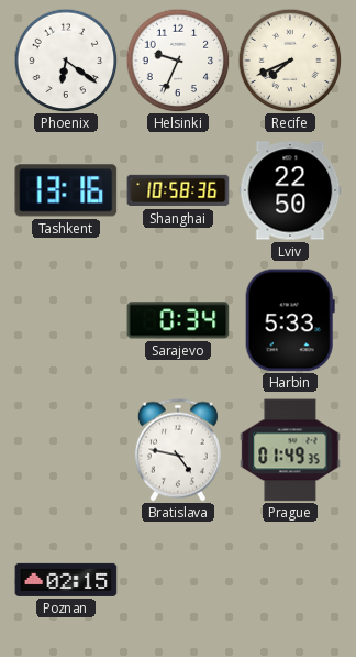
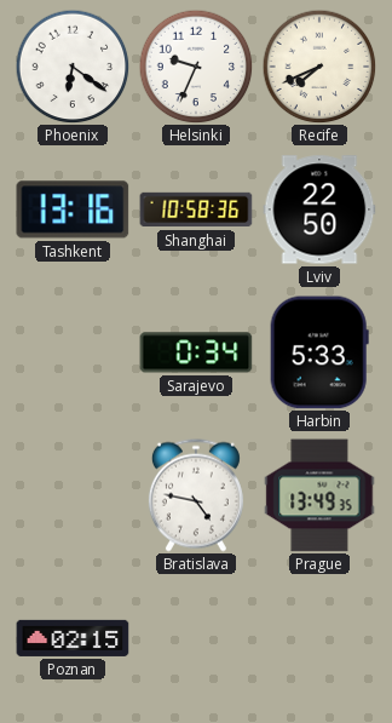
Prague: 01:49 -> 13:49 (319, 495)
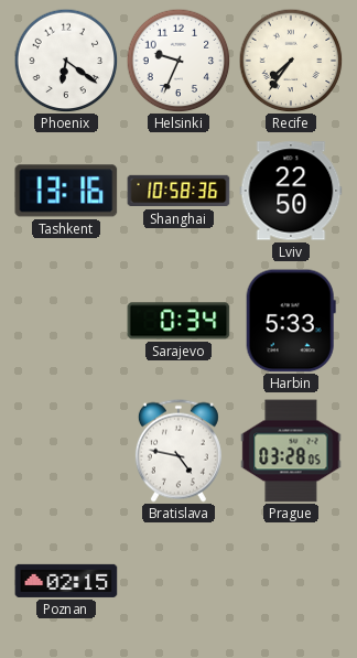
Recife: 7:41 -> 7:36 (291, 61)
Prague: 13:49 -> 03:28 (291, 451)
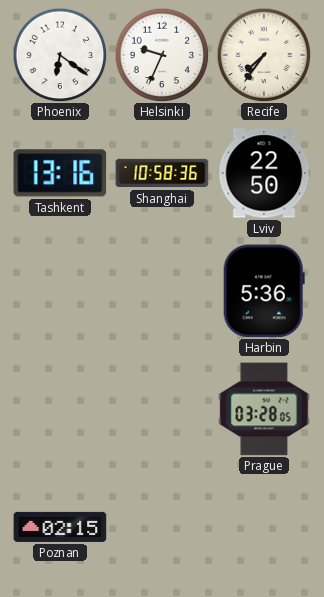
Sarajevo: 0:34 -> none (178, 321)
Harbin: 5:33 -> 5:36 (264, 291)
Bratislava: 4:47 -> none (178, 451)
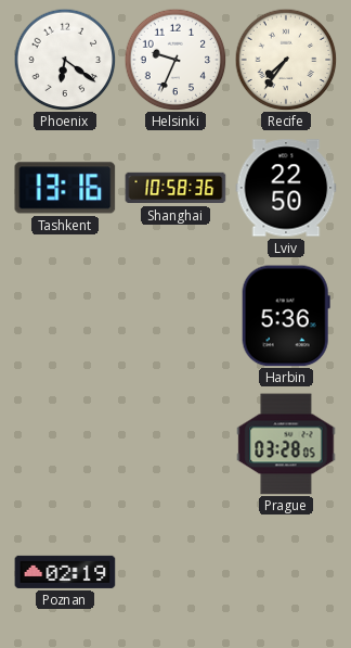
Poznan: 02:15 -> 02:19 (65, 572)
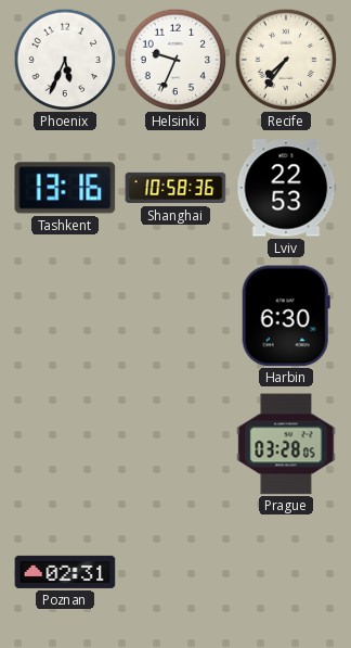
Phoenix: 6:21 -> 5:34 (65, 60)
Lviv: 22:50 -> 22:53 (286, 188)
Harbin: 5:36 -> 6:30 (286, 316)
Poznan: 02:19 -> 02:31 (65, 572)
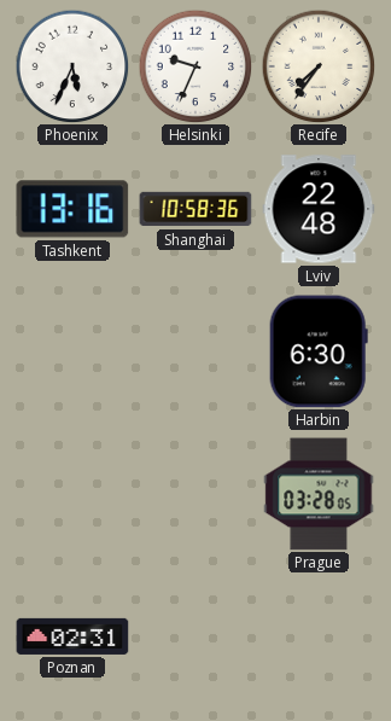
Lviv: 22:53 -> 22:48 (319, 209)
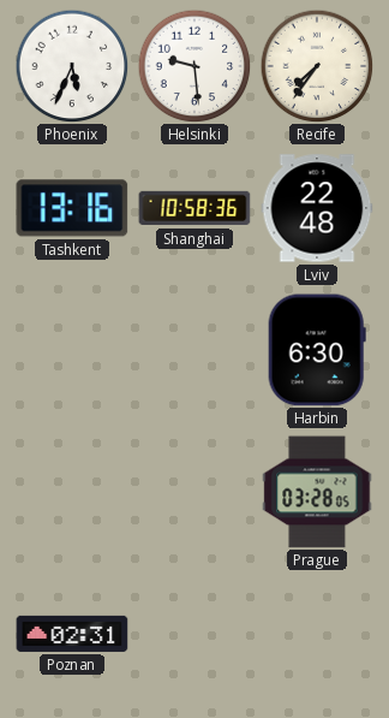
Helsinki: 9:34 -> 9:29 (194, 66)
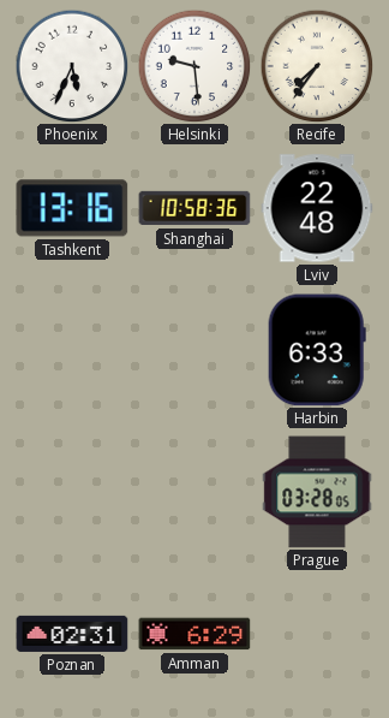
Harbin: 6:30 -> 6:33 (317, 350)
Amman: none -> 6:29 (194, 634)
